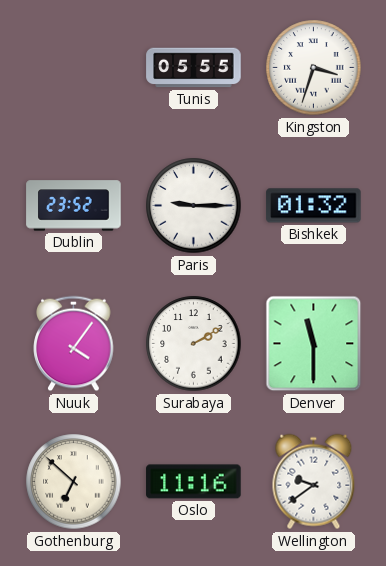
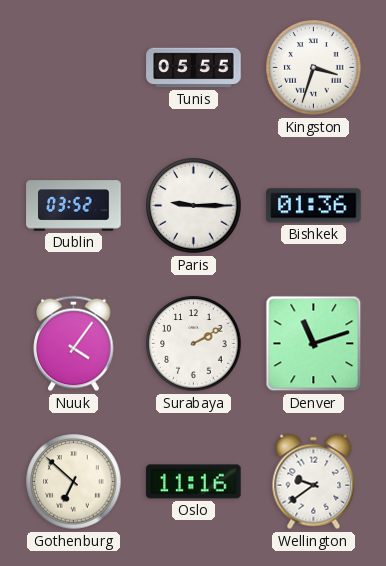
Dublin: 23:52 -> 03:52 (74, 206)
Bishkek: 01:32 -> 01:36 (314, 206)
Denver: 11:30 -> 11:12 (314, 344)
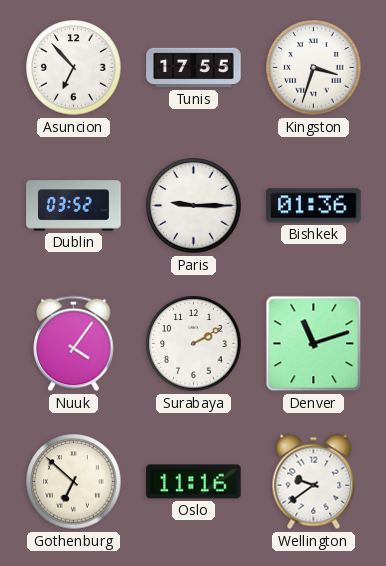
Asuncion: none -> 6:53 (74, 68)
Tunis: 05:55 -> 17:55 (194, 68)
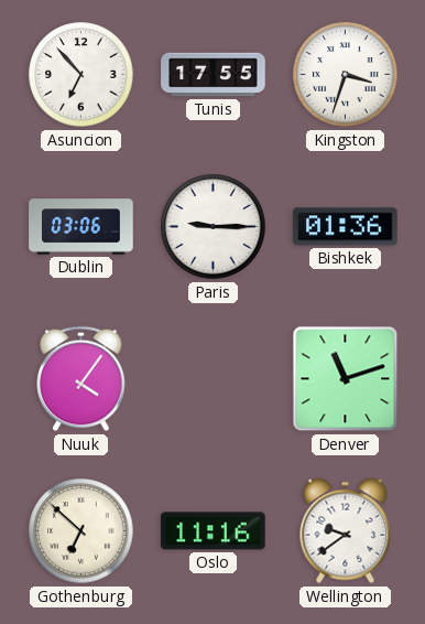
Dublin: 03:52 -> 03:06 (81, 227)
Surabaya: 2:10 -> none (194, 344)
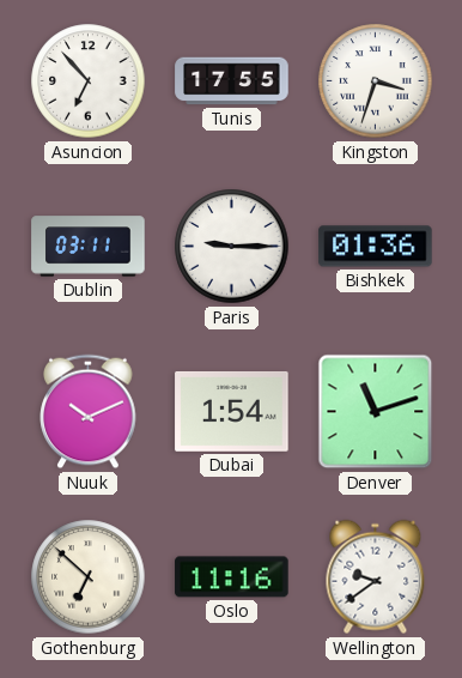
Dublin: 03:06 -> 03:11 (89, 247)
Nuuk: 4:06 -> 10:11 (89, 412)
Dubai: none -> 1:54 (232, 411)
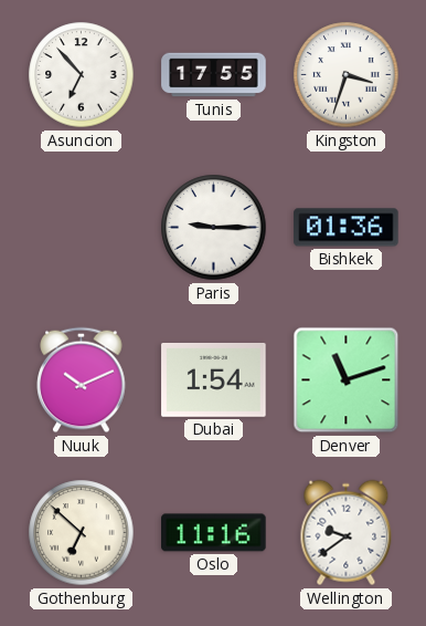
Dublin: 03:11 -> none (89, 247)
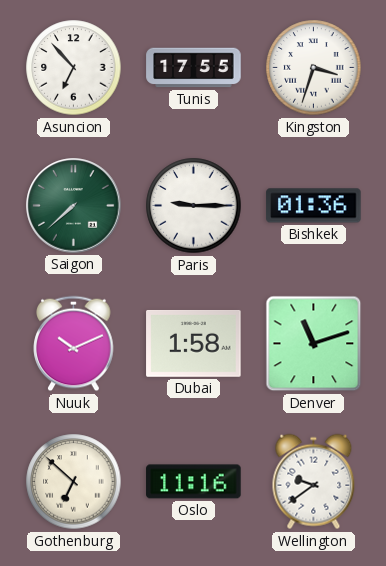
Saigon: none -> 7:38 (74, 206)
Dubai: 1:54 -> 1:58 (194, 343)
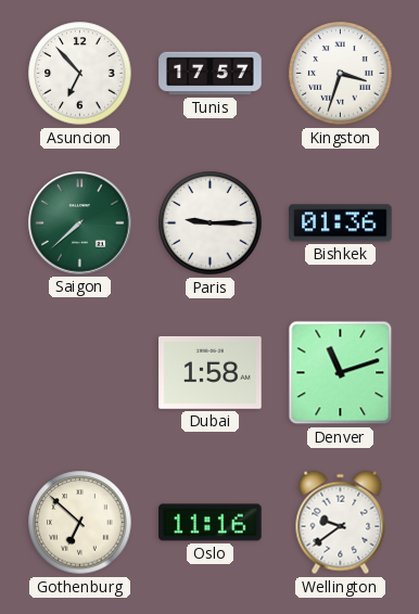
Tunis: 17:55 -> 17:57 (211, 74)
Nuuk: 10:11 -> none (74, 344)
